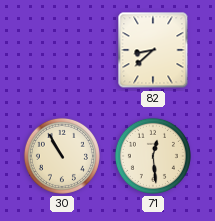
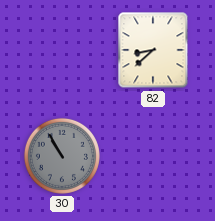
30 dial: cream -> grey (62, 156)
71: 12:29 -> none (153, 156)
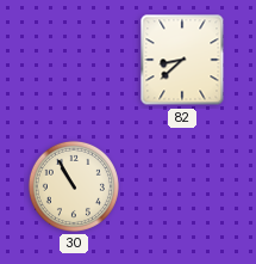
30 dial: grey -> cream (74, 186)
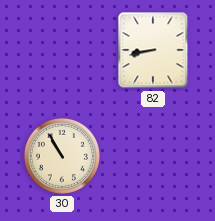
82: 8:38 -> 8:43 (153, 50)
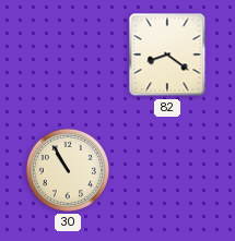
82: 8:43 -> 8:21 (167, 55)
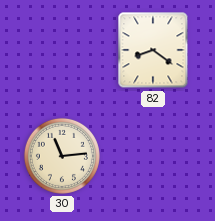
30: 10:55 -> 11:14 (62, 156)
